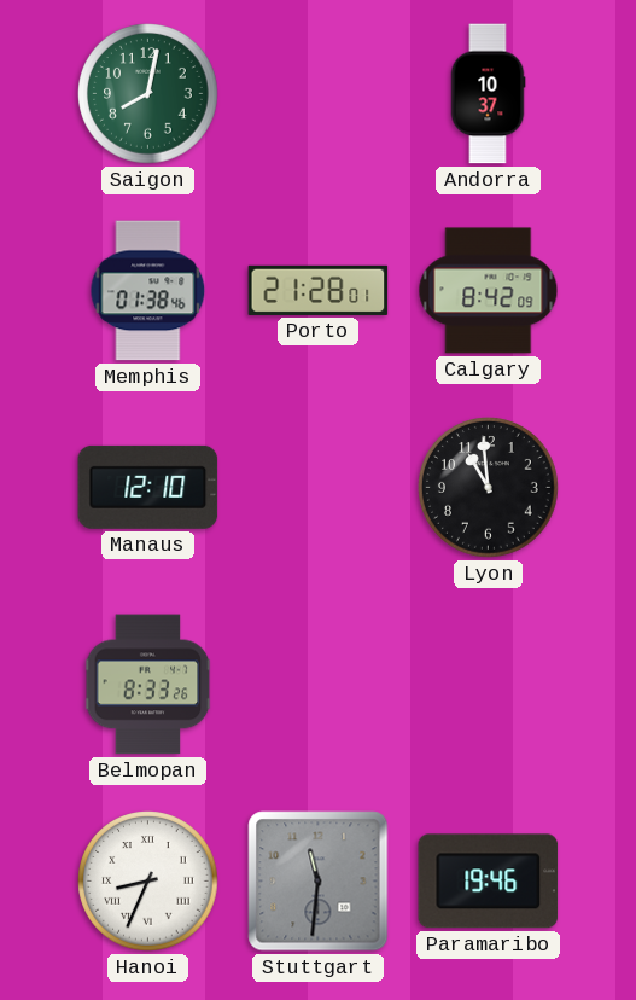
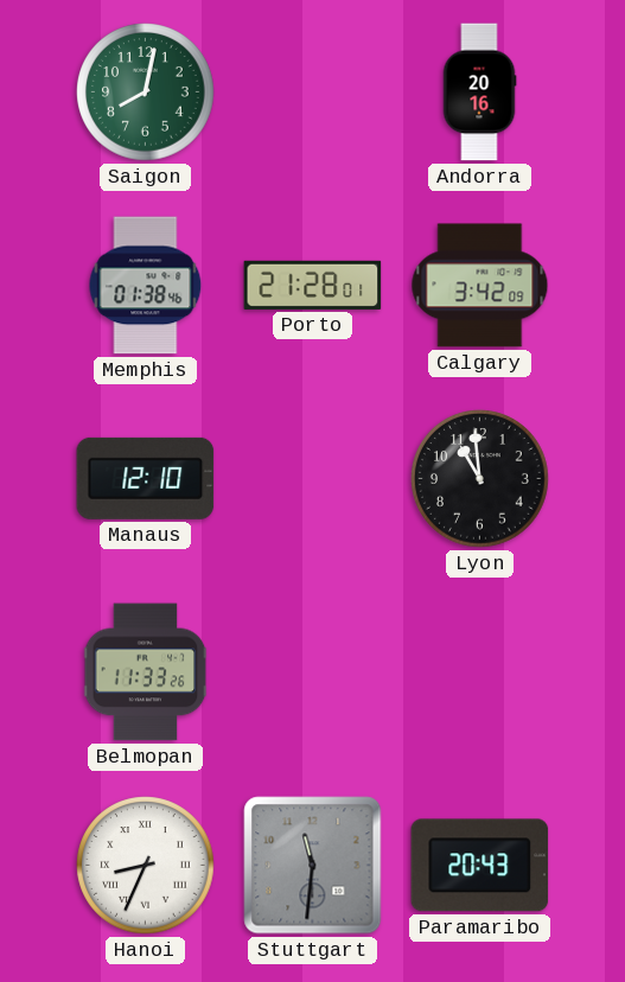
Andorra: 10:37 -> 20:16 (479, 93)
Calgary: 8:42 -> 3:42 (480, 286)
Belmopan: 8:33 -> 11:33 (146, 672)
Paramaribo: 19:46 -> 20:43 (480, 866)
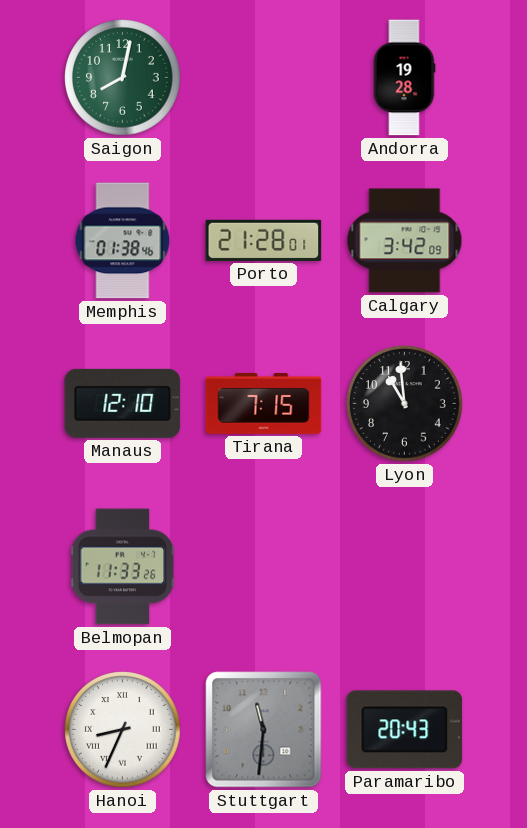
Andorra: 20:16 -> 19:28 (404, 78)
Tirana: none -> 7:15 (264, 404)
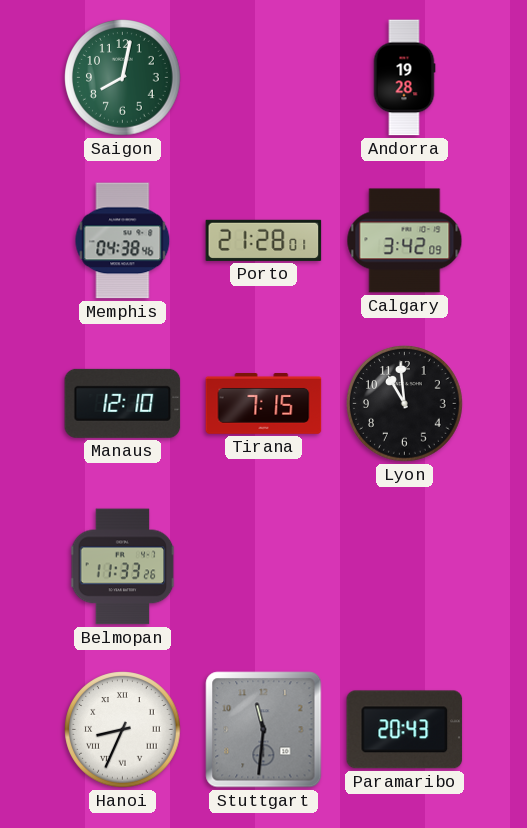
Memphis: 01:38 -> 04:38 (123, 241)
